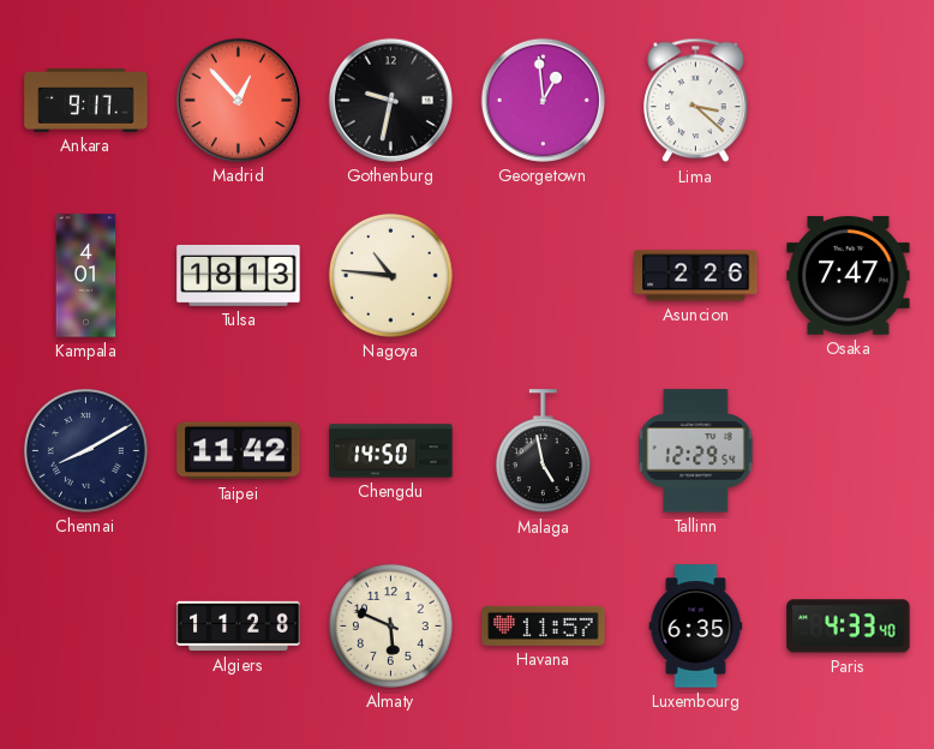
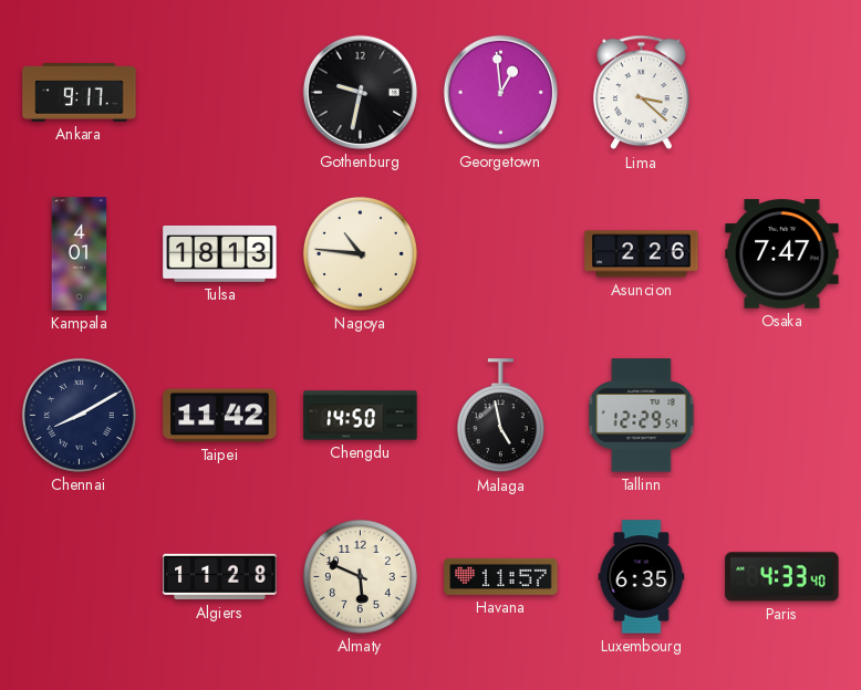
Madrid: 12:53 -> none (238, 100)
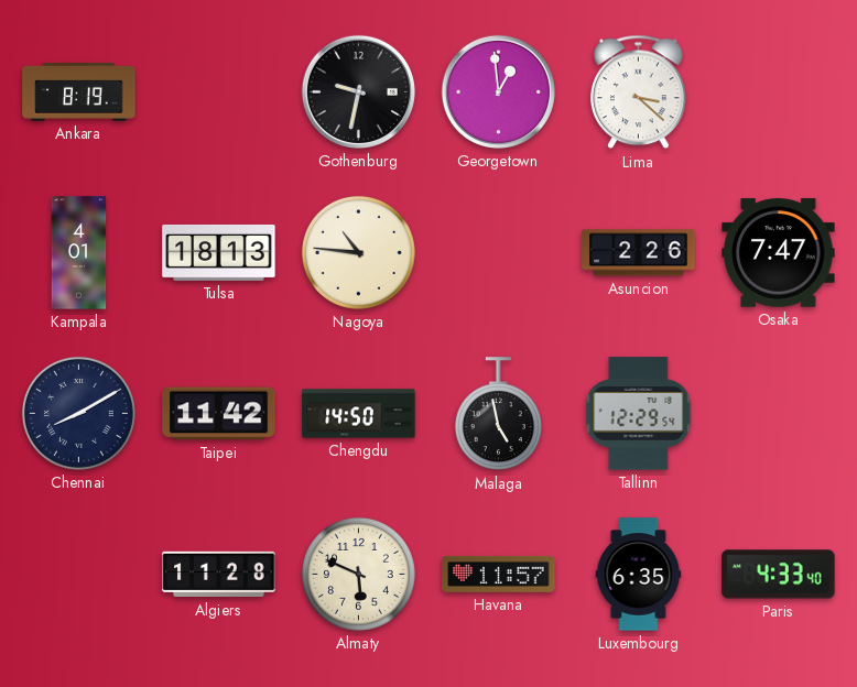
Ankara: 9:17 -> 8:19 (79, 92)
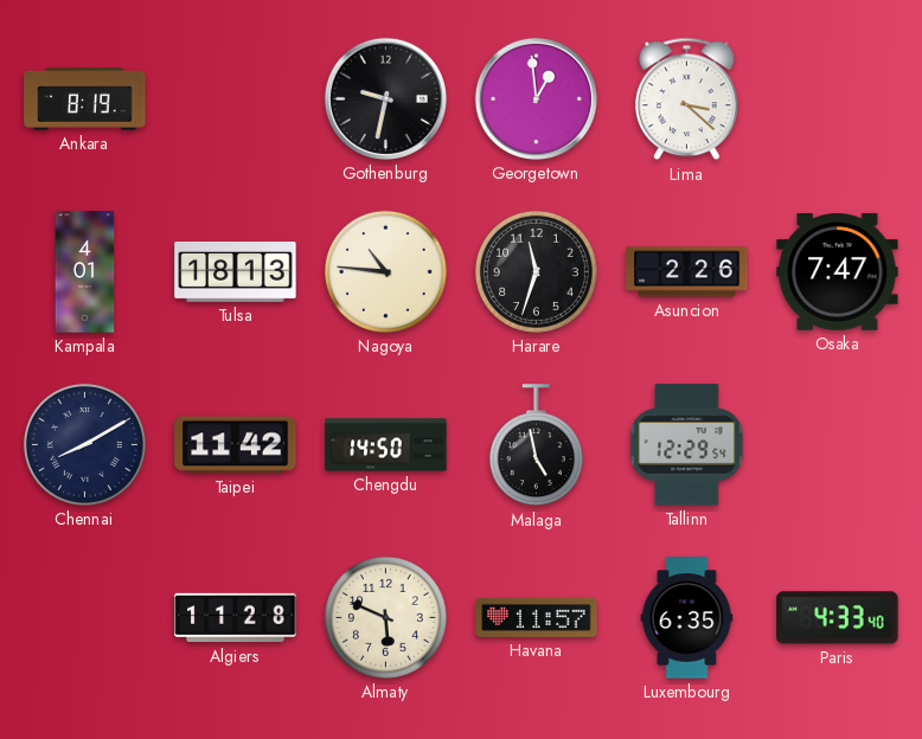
Harare: none -> 11:33 (536, 271)
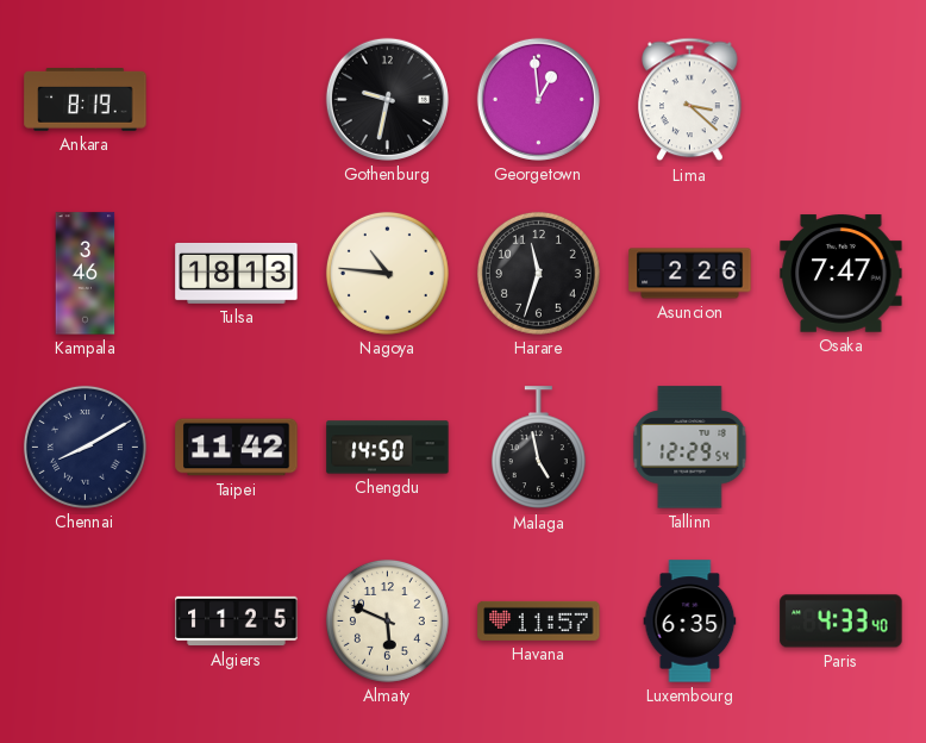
Kampala: 4:01 -> 3:46 (86, 274)
Algiers: 11:28 -> 11:25 (237, 622)
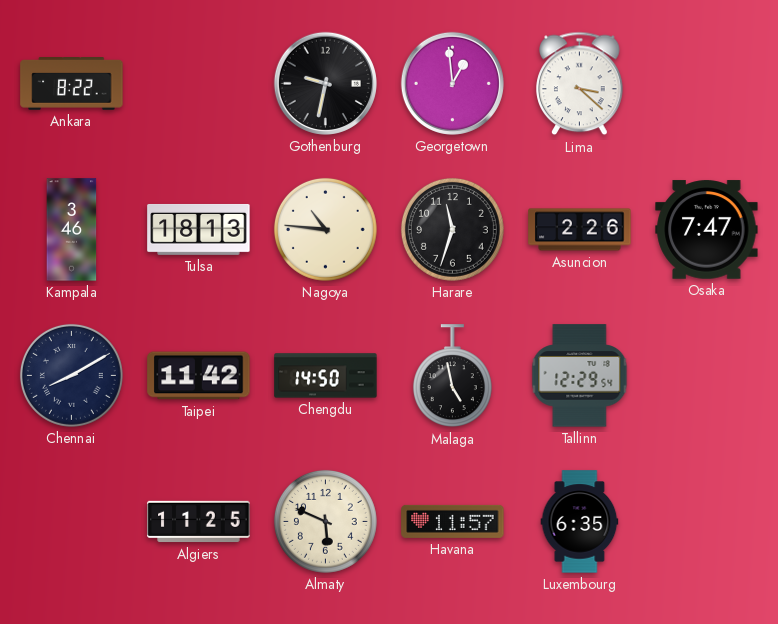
Ankara: 8:19 -> 8:22 (72, 84)
Paris: 4:33 -> none (841, 622)
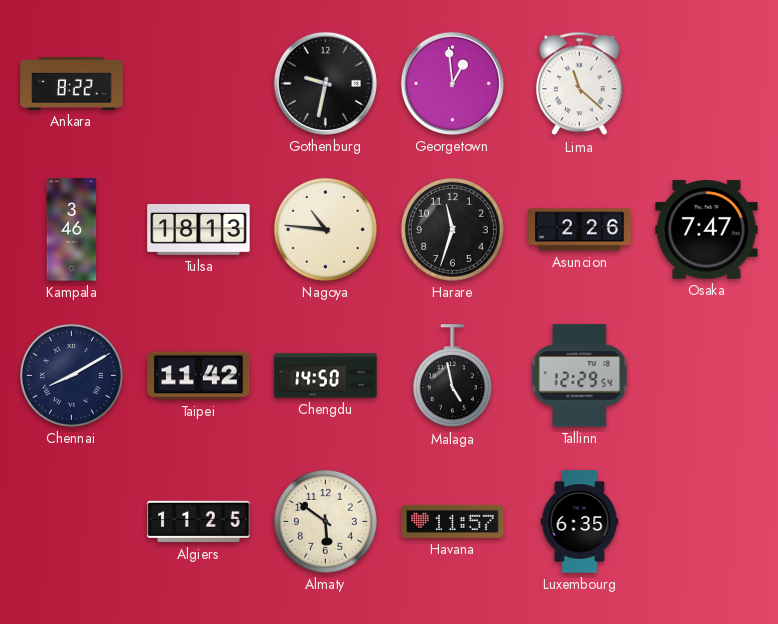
Lima: 3:22 -> 11:22 (580, 84)
Almaty: 5:49 -> 5:51 (325, 521)
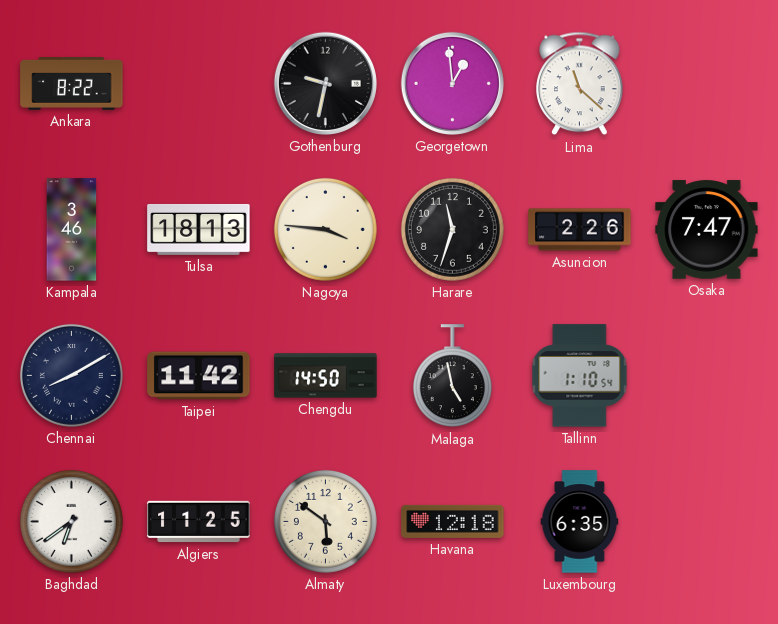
Nagoya: 10:46 -> 3:46 (325, 229)
Tallinn: 12:29 -> 1:10 (580, 376)
Baghdad: none -> 6:39 (71, 521)
Havana: 11:57 -> 12:18 (453, 521)
